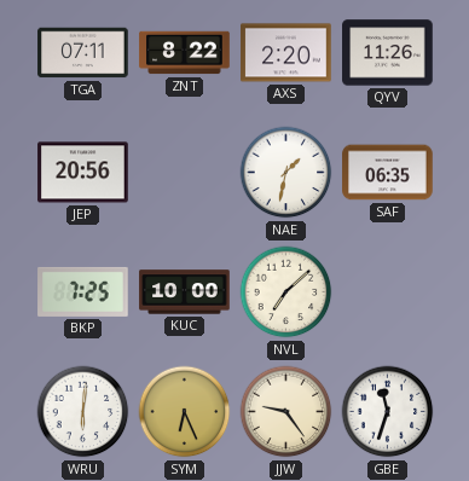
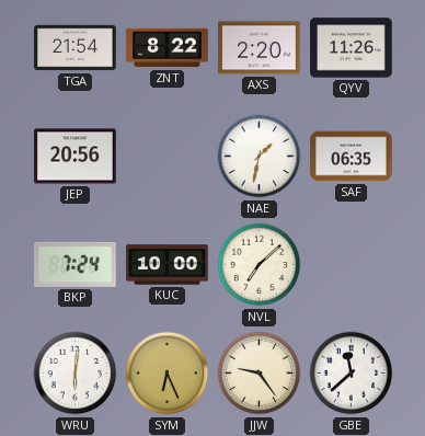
TGA: 07:11 -> 21:54 (76, 48)
BKP: 7:25 -> 7:24 (76, 264)
GBE: 11:33 -> 11:38 (352, 374)
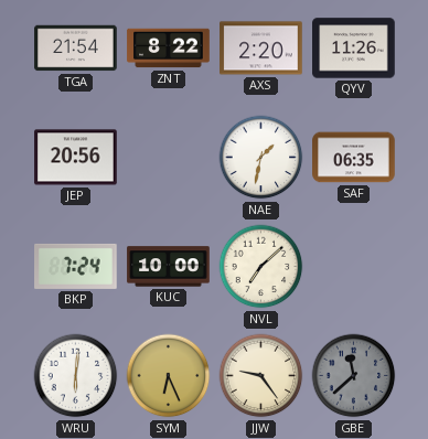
GBE dial: white -> grey (354, 376)
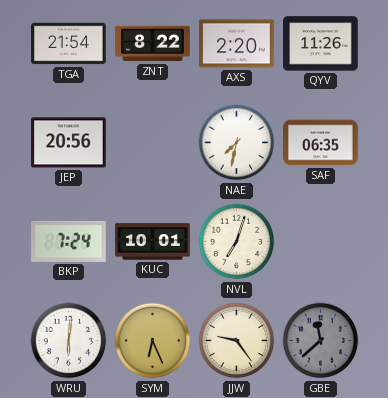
NAE: 1:32 -> 7:32 (237, 143)
KUC: 10:00 -> 10:01 (153, 242)
NVL: 7:08 -> 7:03 (237, 242)
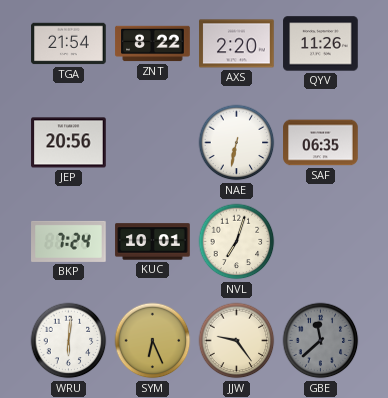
NAE: 7:32 -> 6:32 (237, 143)
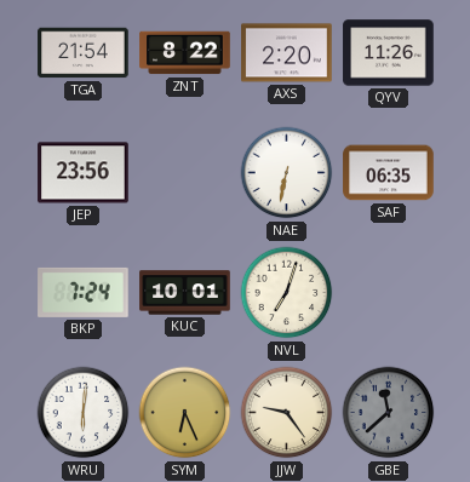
JEP: 20:56 -> 23:56 (84, 173)
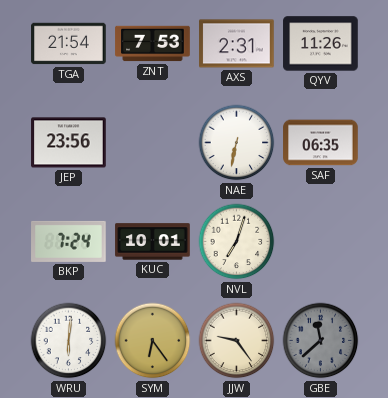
ZNT: 8:22 -> 7:53 (153, 44)
AXS: 2:20 -> 2:31 (237, 44)
SYM: 6:26 -> 6:24 (153, 341)
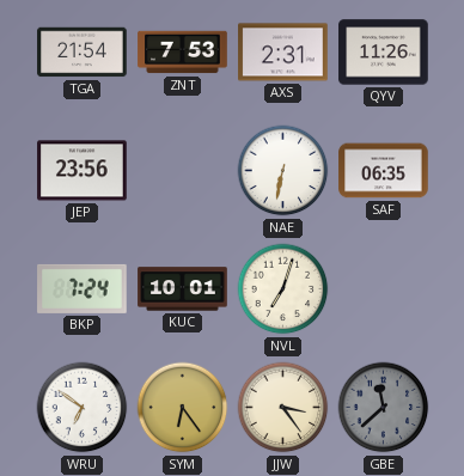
WRU: 6:01 -> 6:51 (83, 408)
JJW: 9:24 -> 3:24 (283, 408)
